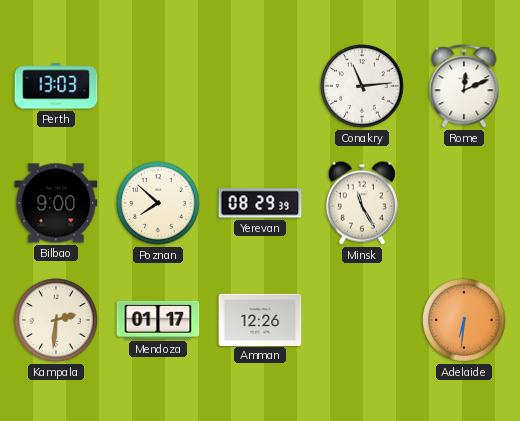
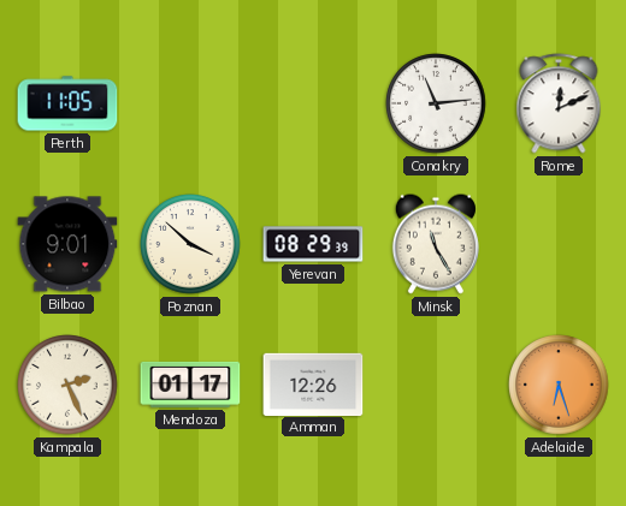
Perth: 13:03 -> 11:05 (67, 103)
Bilbao: 9:00 -> 9:01 (67, 244)
Poznan: 7:52 -> 3:52 (190, 244)
Kampala: 2:31 -> 2:26 (67, 385)
Adelaide: 6:31 -> 6:27 (559, 385)
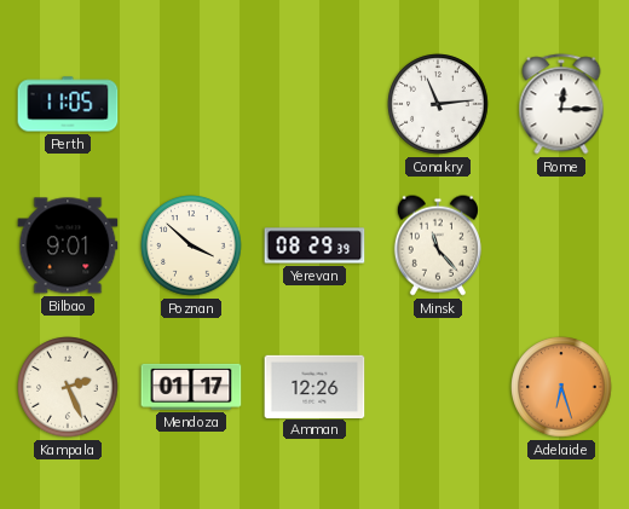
Rome: 12:11 -> 12:15 (561, 104)
Minsk: 11:25 -> 11:23 (438, 245)
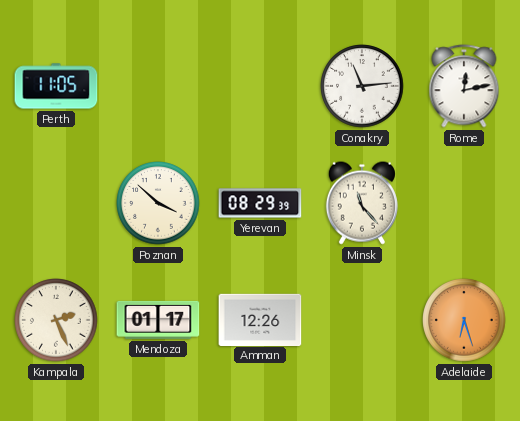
Rome: 12:15 -> 12:13 (464, 86)
Bilbao: 9:01 -> none (68, 245)
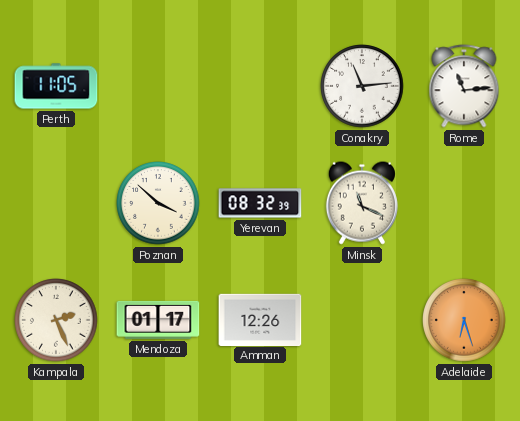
Rome: 12:13 -> 11:14 (464, 86)
Yerevan: 08:29 -> 08:32 (260, 203)
Minsk: 11:23 -> 11:19 (362, 203)
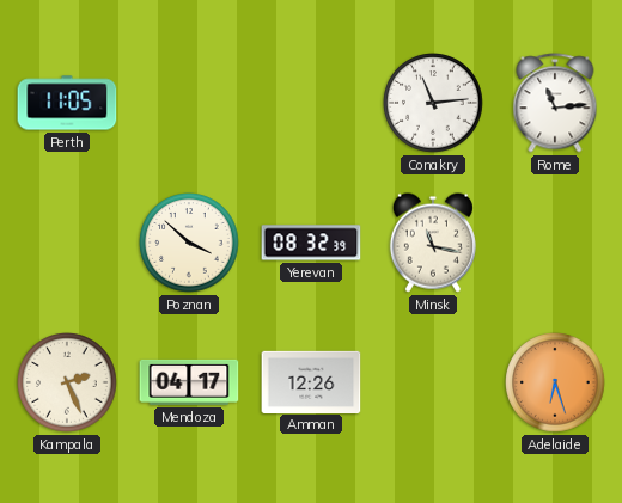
Minsk: 11:19 -> 11:17 (433, 243)
Mendoza: 01:17 -> 04:17 (189, 382)
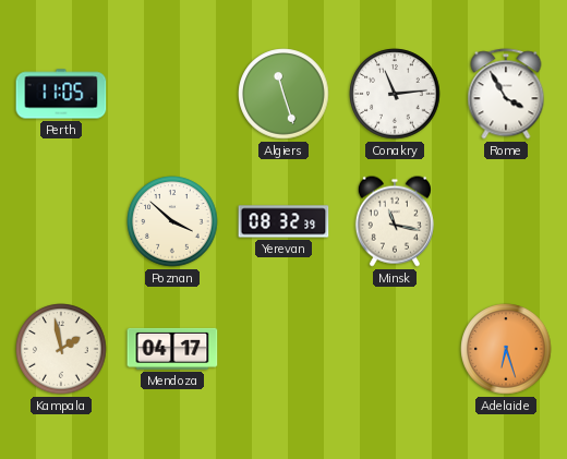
Algiers: none -> 11:27 (283, 94)
Rome: 11:14 -> 3:55 (506, 94)
Kampala: 2:26 -> 1:58 (61, 349)
Amman: 12:26 -> none (311, 381)
